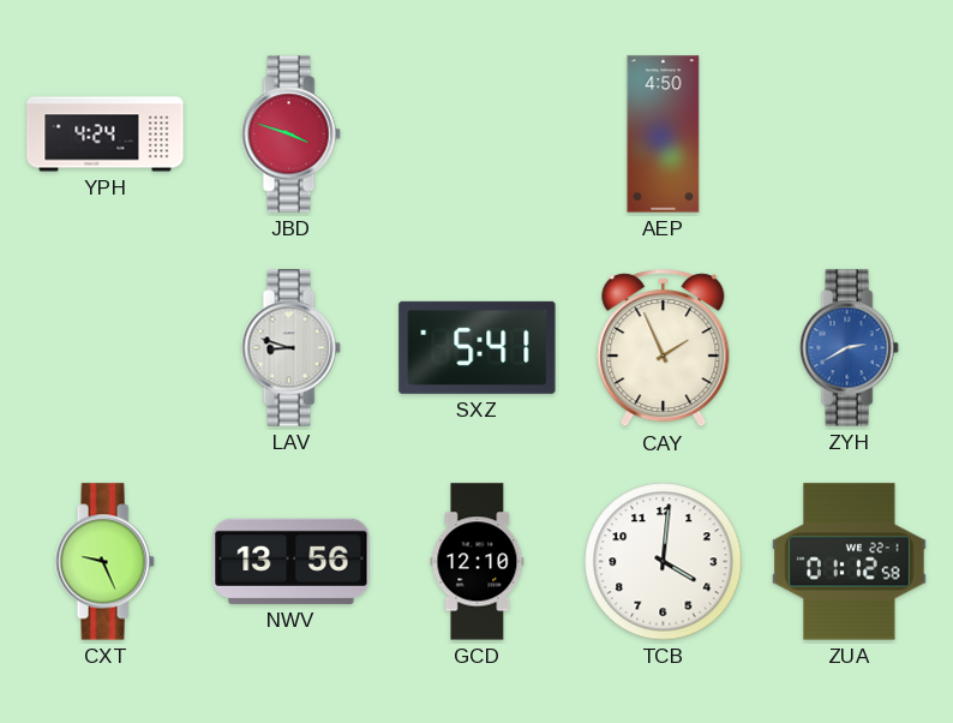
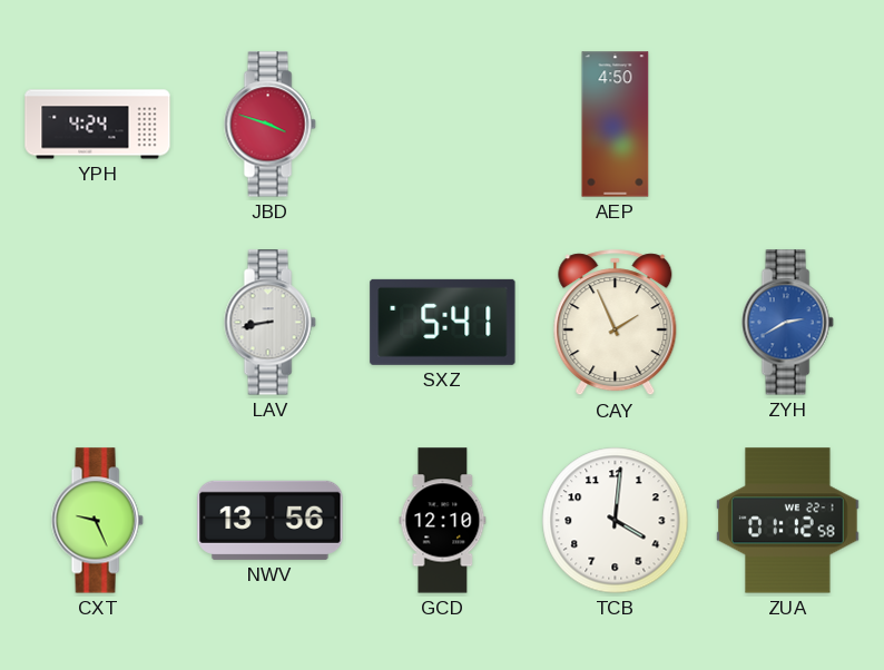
LAV: 8:48 -> 8:43 (269, 323)
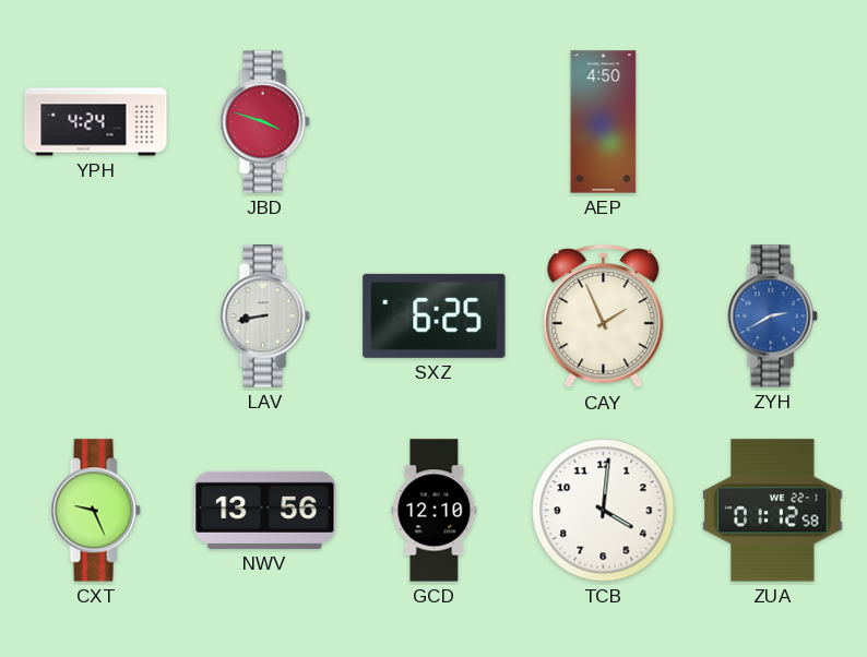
SXZ: 5:41 -> 6:25 (435, 315)
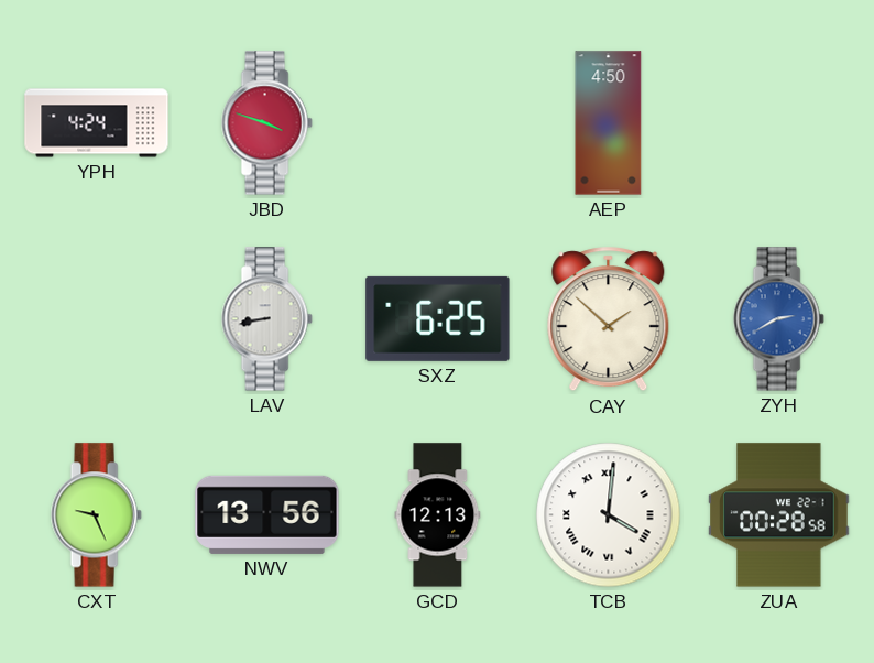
CAY: 1:56 -> 1:52 (609, 319)
GCD: 12:10 -> 12:13 (438, 515)
TCB numerals: Arabic -> Roman (609, 515)
ZUA: 01:12 -> 00:28 (779, 515)
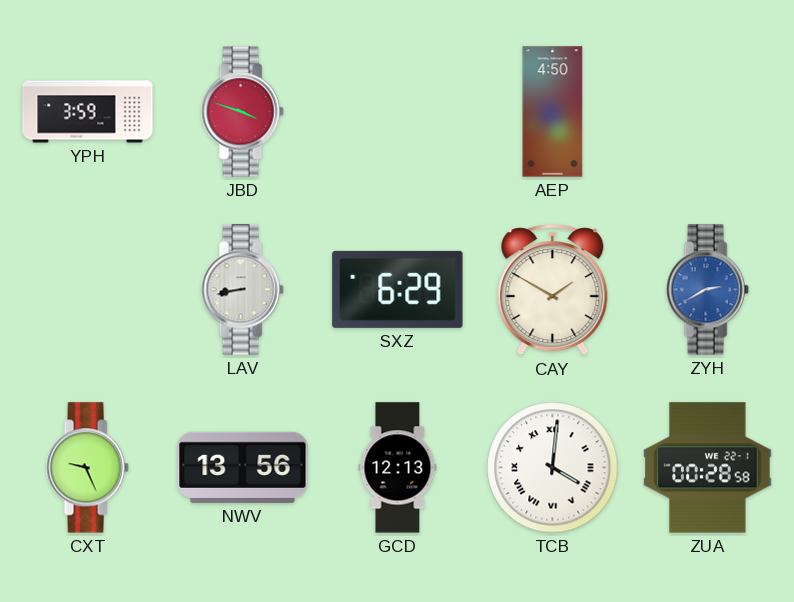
YPH: 4:24 -> 3:59 (88, 112)
SXZ: 6:25 -> 6:29 (398, 289)
CAY: 1:52 -> 1:50 (553, 290)
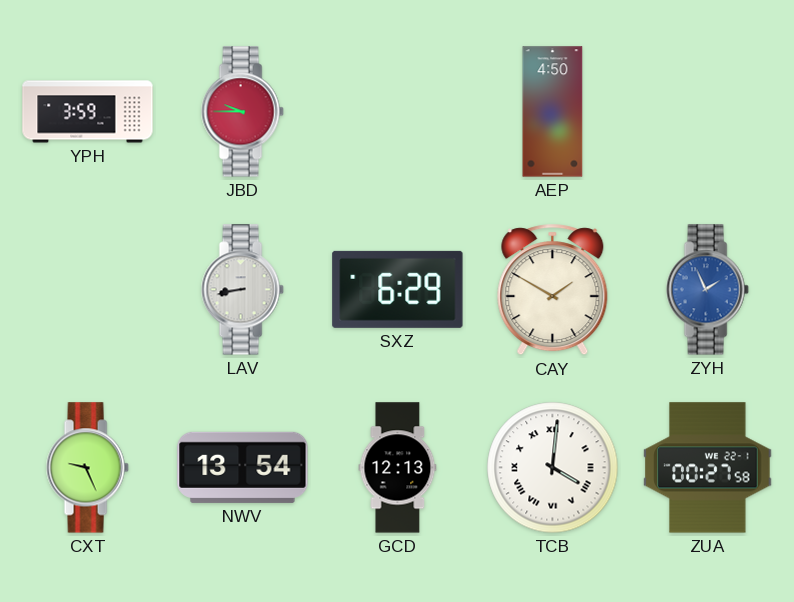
JBD: 3:48 -> 9:45 (242, 112)
ZYH: 2:40 -> 1:56 (707, 290)
NWV: 13:56 -> 13:54 (243, 467)
ZUA: 00:28 -> 00:27 (708, 468)
